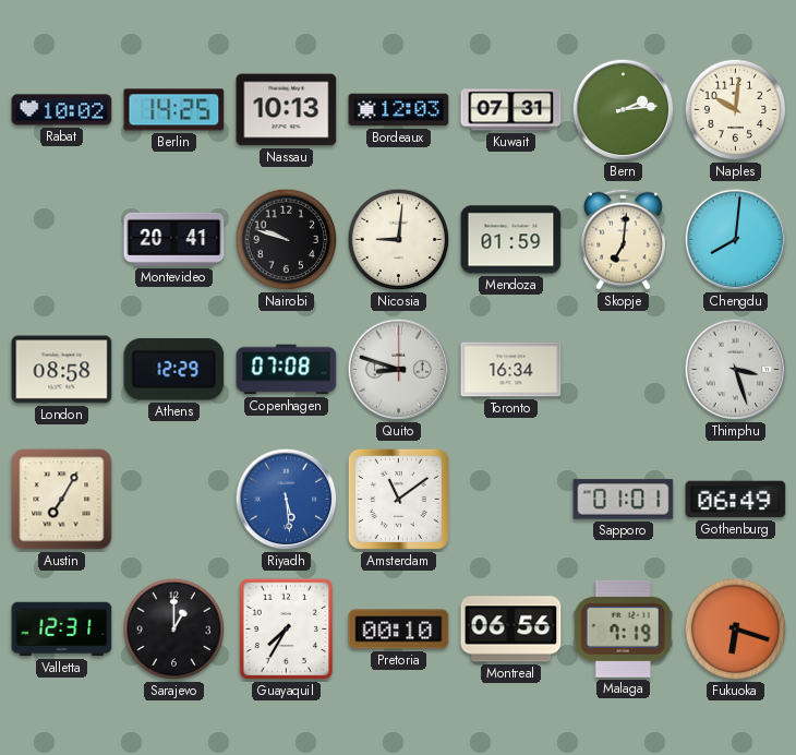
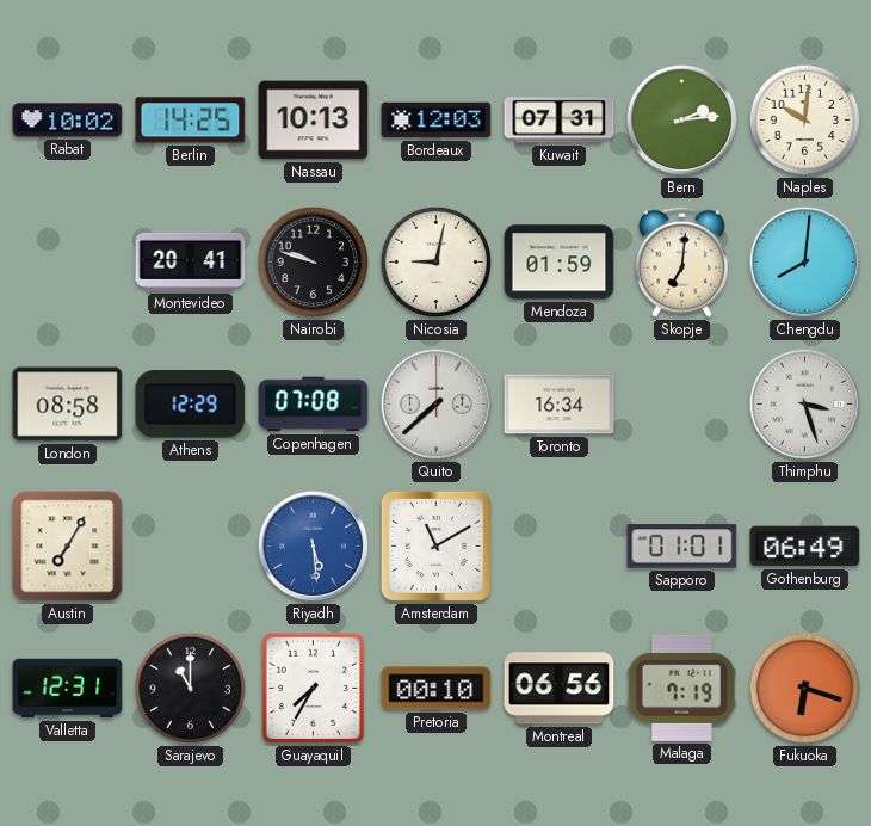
Nicosia: 9:01 -> 9:02 (437, 263)
Quito: 8:48 -> 7:38 (437, 405)
Amsterdam: 11:09 -> 11:10 (435, 545)
Sarajevo: 1:00 -> 11:00 (191, 689)
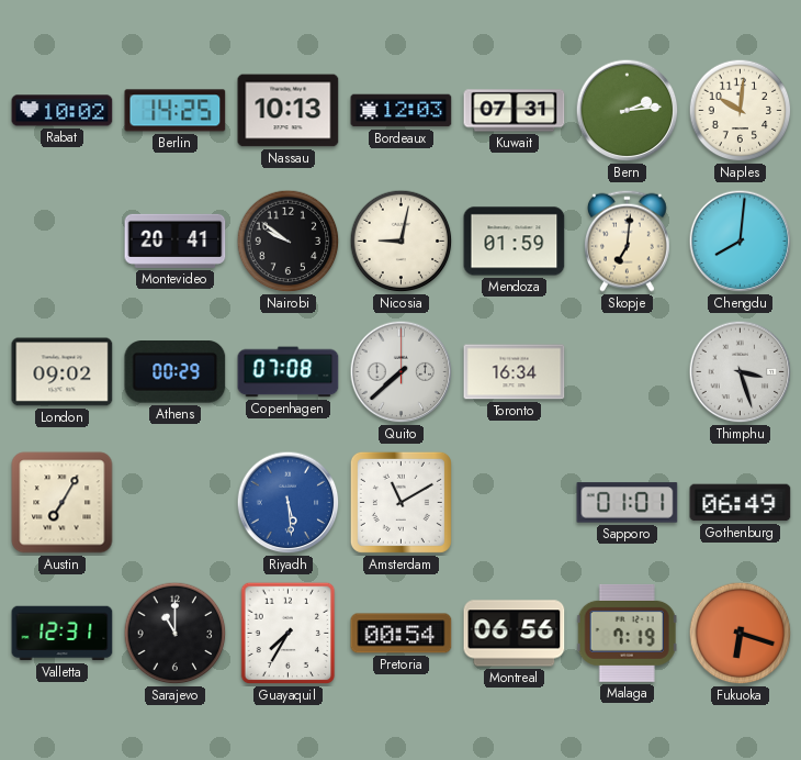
Nairobi: 9:48 -> 9:51 (289, 242)
London: 08:58 -> 09:02 (63, 372)
Athens: 12:29 -> 00:29 (176, 372)
Pretoria: 00:10 -> 00:54 (402, 634)
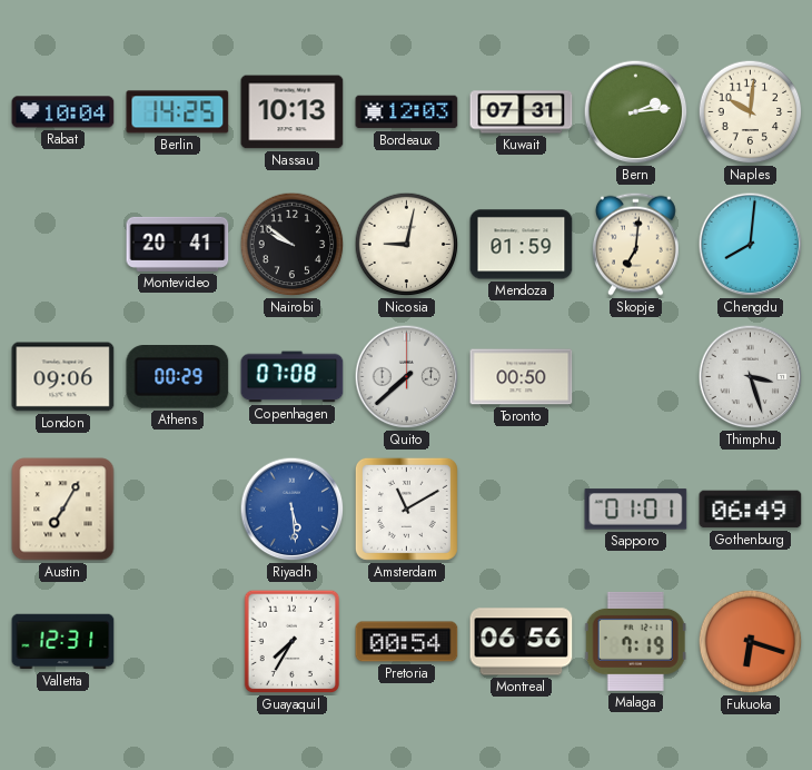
Rabat: 10:02 -> 10:04 (63, 112)
London: 09:02 -> 09:06 (63, 377)
Toronto: 16:34 -> 00:50 (522, 377)
Sarajevo: 11:00 -> none (176, 634)
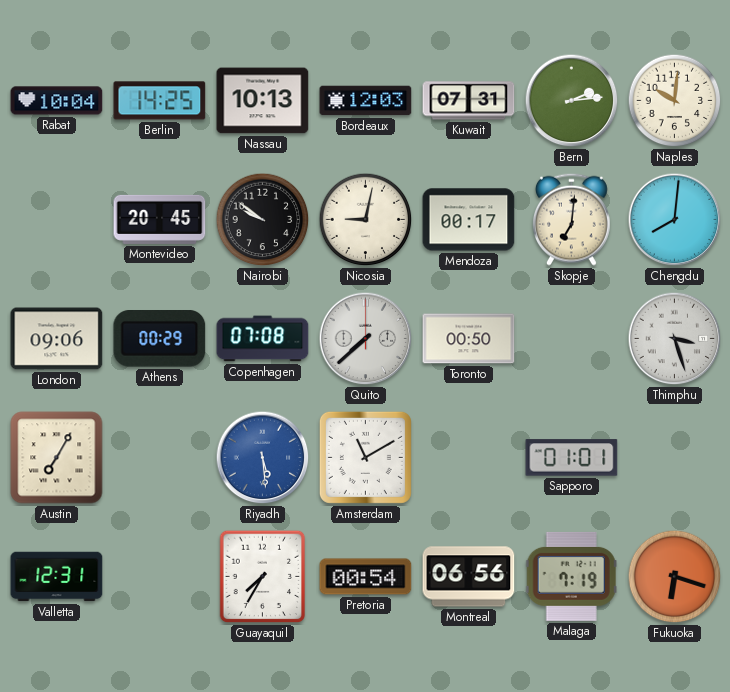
Montevideo: 20:41 -> 20:45 (160, 219)
Mendoza: 01:59 -> 00:17 (469, 220)
Gothenburg: 06:49 -> none (751, 510)
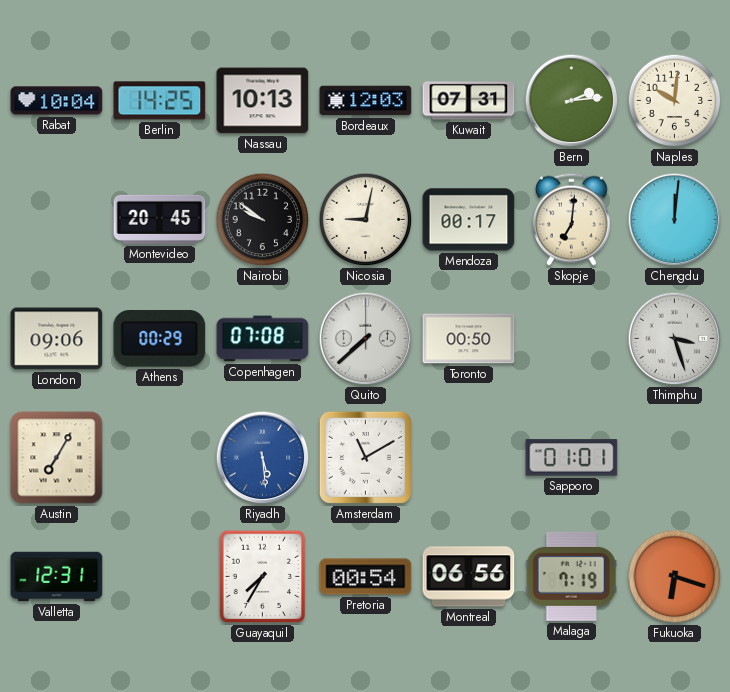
Chengdu: 8:01 -> 12:01 (675, 220)
